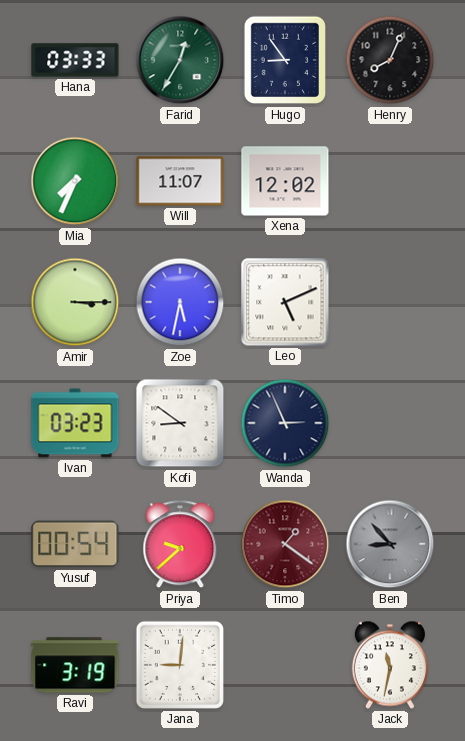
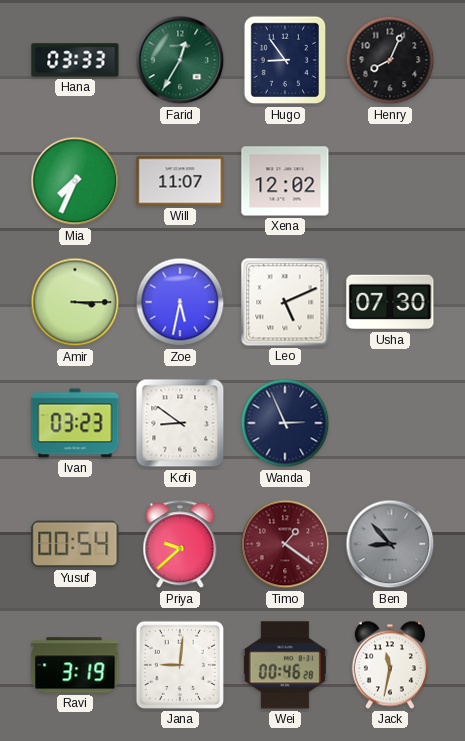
Usha: none -> 07:30 (390, 302)
Wei: none -> 00:46 (285, 665)
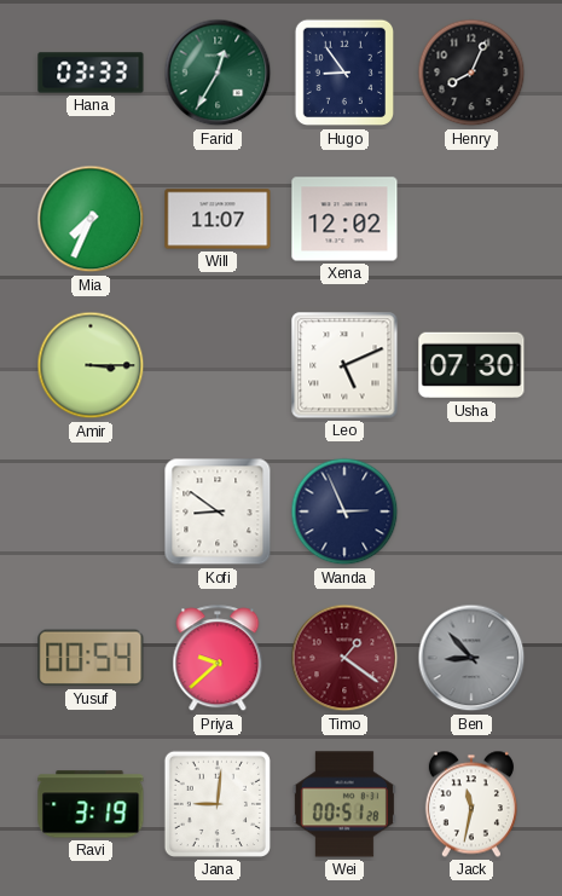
Zoe: 5:32 -> none (180, 302)
Ivan: 03:23 -> none (75, 423)
Wei: 00:46 -> 00:51 (344, 804)
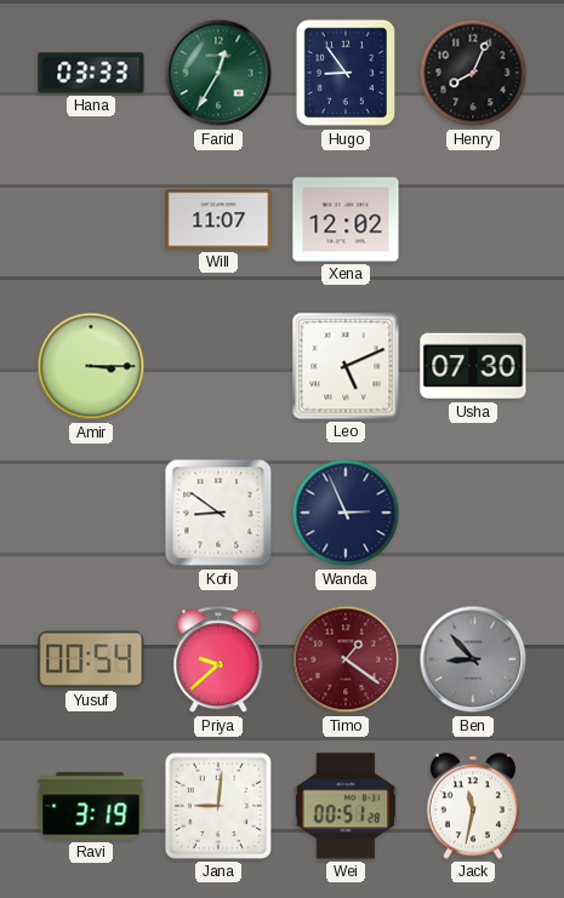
Mia: 7:34 -> none (91, 219)
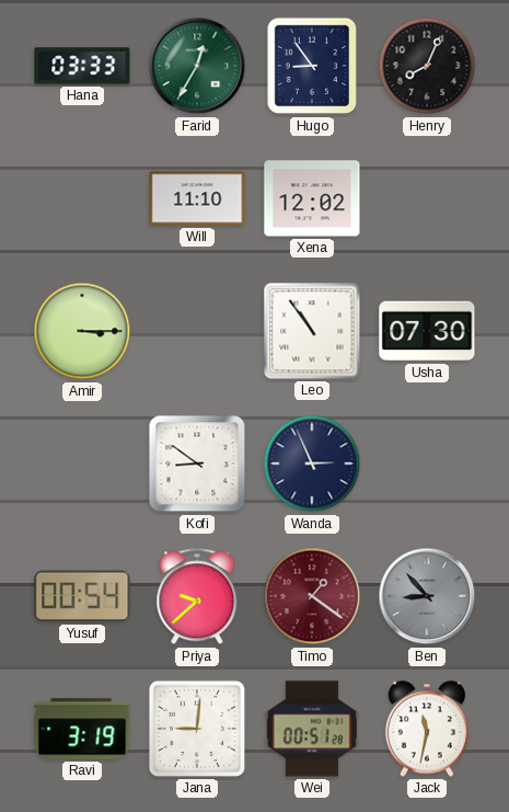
Will: 11:07 -> 11:10 (197, 198)
Leo: 5:11 -> 10:54 (312, 331)
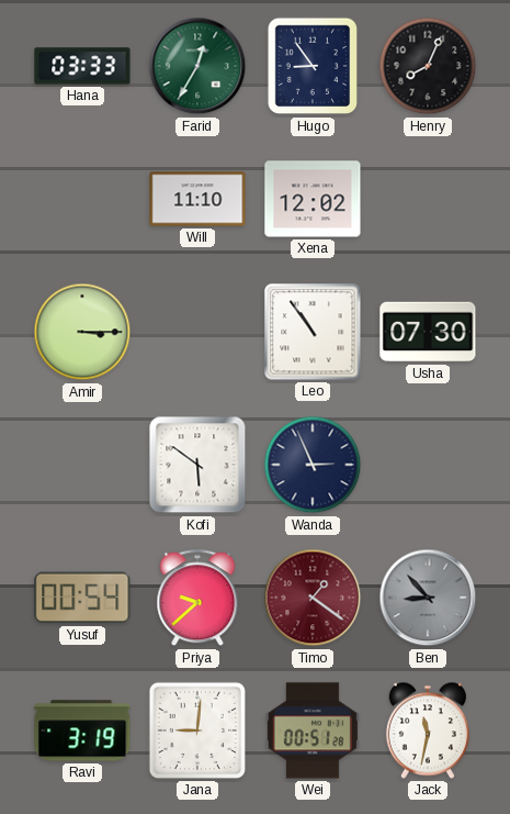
Kofi: 8:51 -> 5:51 (197, 465)
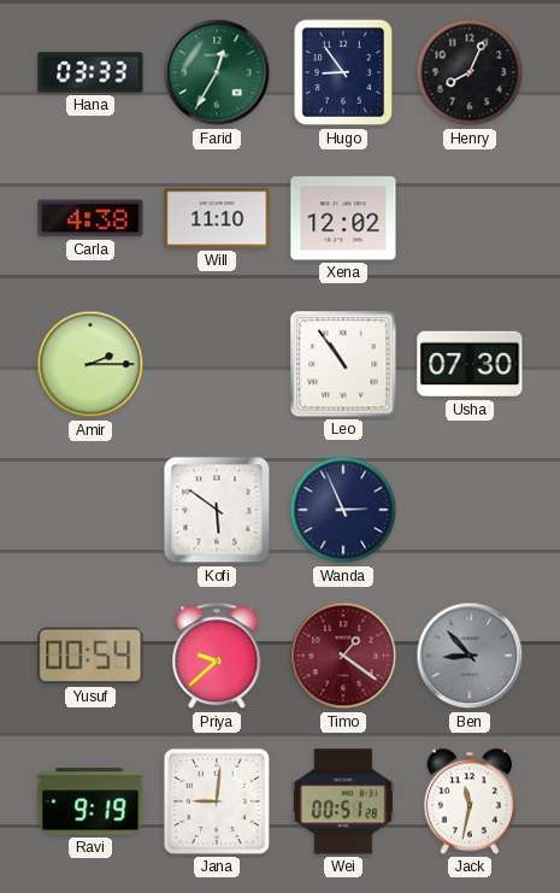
Carla: none -> 4:38 (90, 218)
Amir: 3:15 -> 2:15 (90, 364)
Ravi: 3:19 -> 9:19 (90, 801)
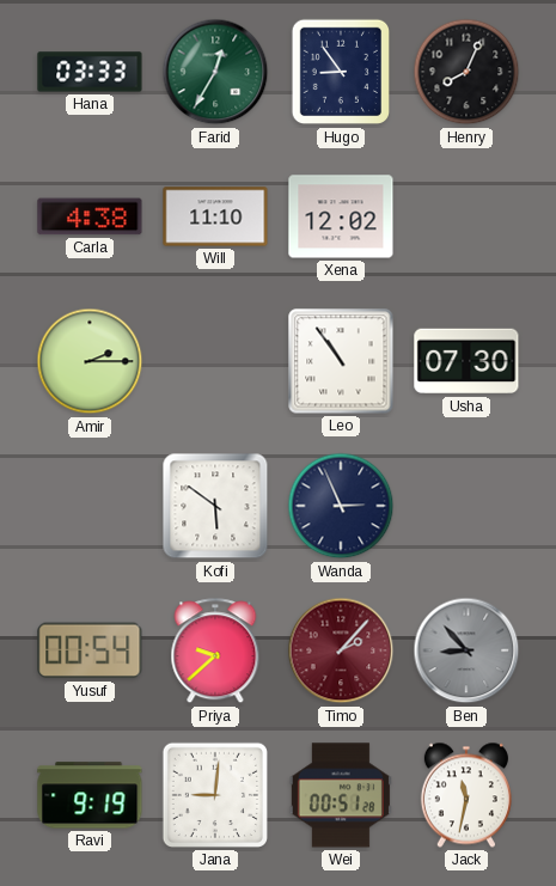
Timo: 1:21 -> 2:07 (341, 650)
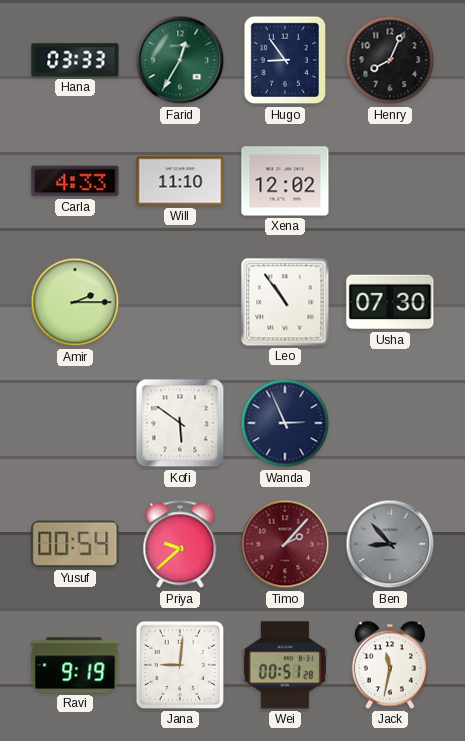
Carla: 4:38 -> 4:33 (75, 181)
